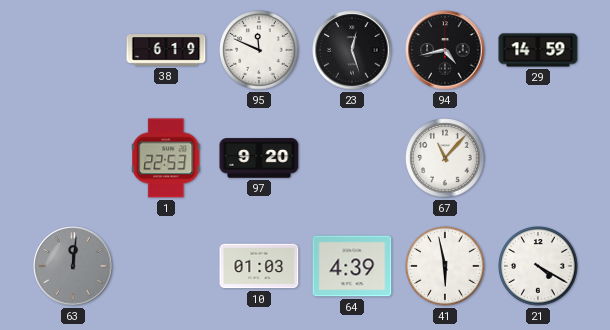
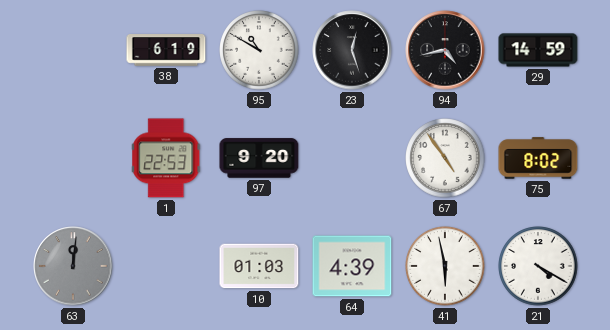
95: 11:49 -> 10:50 (259, 50)
67: 11:07 -> 4:54 (445, 158)
75: none -> 8:02 (538, 158)
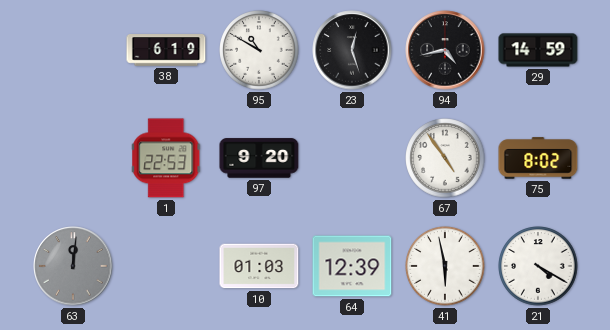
64: 4:39 -> 12:39 (352, 266)
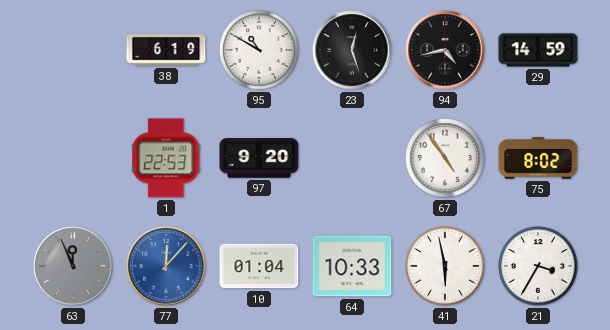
63: 12:01 -> 11:56 (73, 266)
77: none -> 12:07 (166, 266)
10: 01:03 -> 01:04 (259, 266)
64: 12:39 -> 10:33 (352, 266)
21: 4:20 -> 3:35 (538, 266)
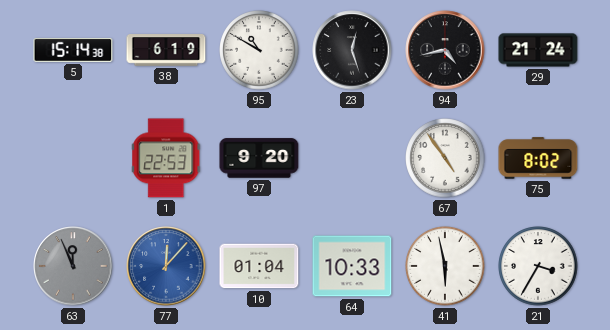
5: none -> 15:14 (73, 50)
29: 14:59 -> 21:24 (538, 50)
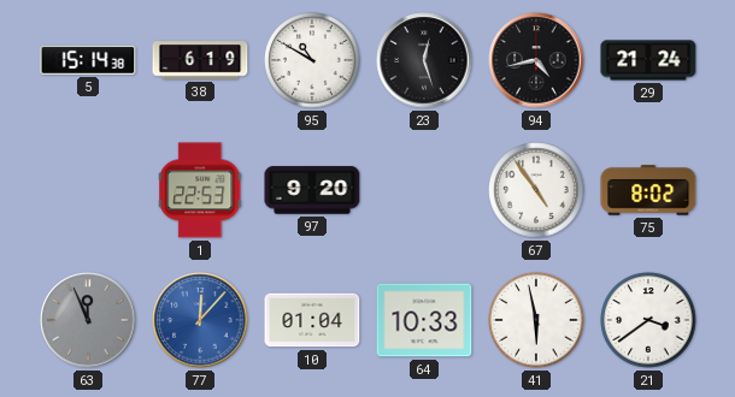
21: 3:35 -> 3:39 (648, 320)
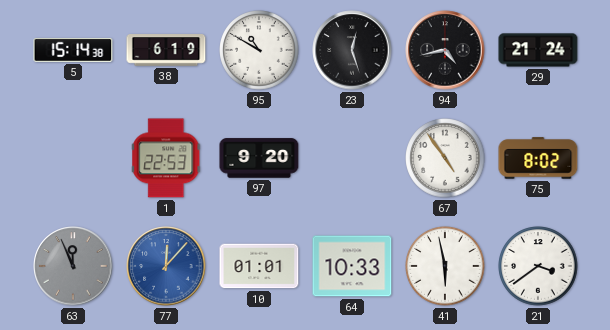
10: 01:04 -> 01:01 (259, 266)
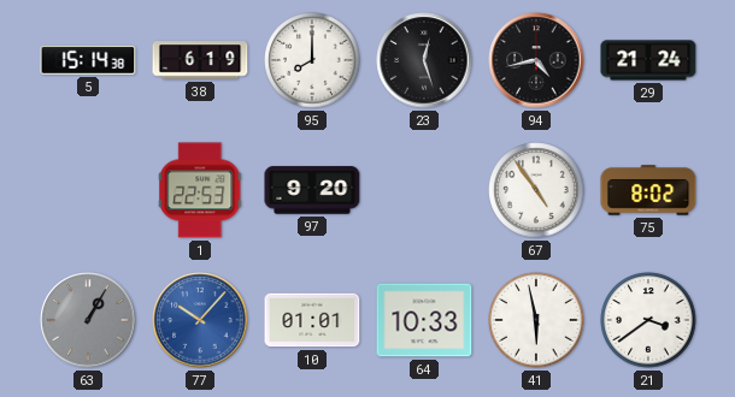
95: 10:50 -> 8:00 (312, 60)
63: 11:56 -> 1:05 (88, 320)
77: 12:07 -> 10:07 (200, 320)
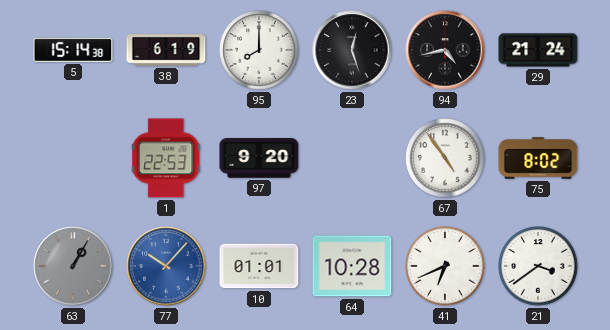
64: 10:33 -> 10:28 (352, 266)
41: 5:58 -> 6:41 (445, 266)
